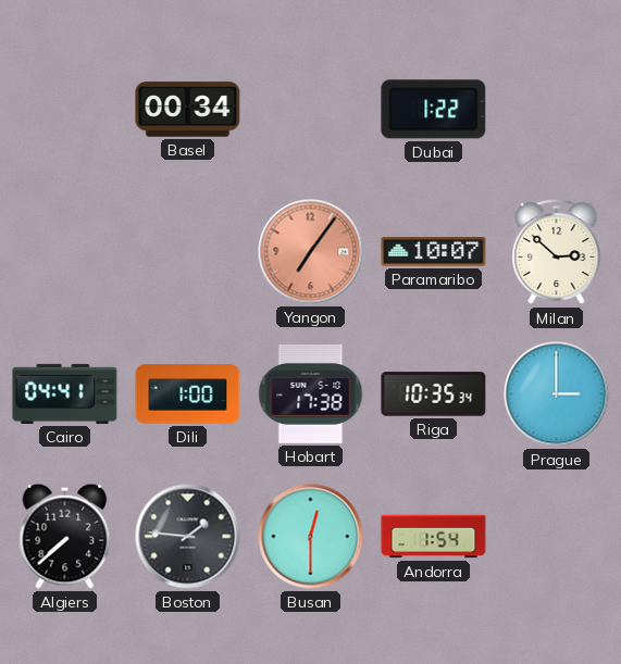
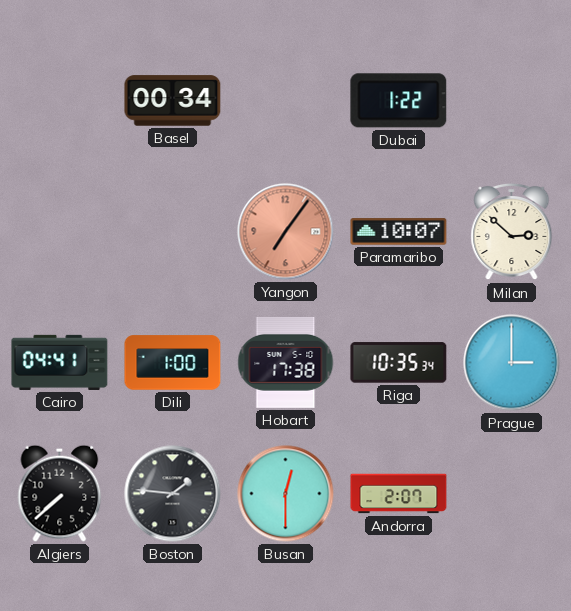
Andorra: 1:54 -> 2:07 (399, 494)
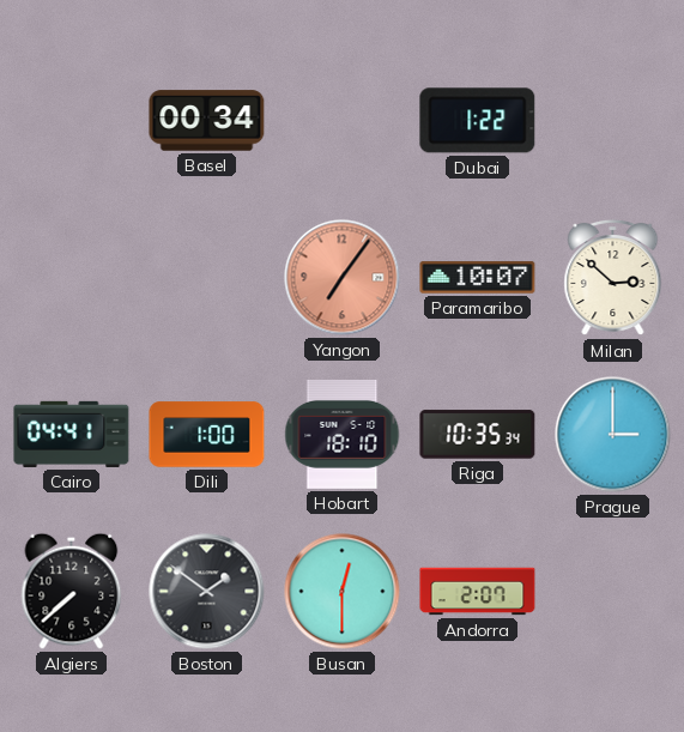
Hobart: 17:38 -> 18:10 (343, 434)
Boston: 1:46 -> 1:51 (207, 592)
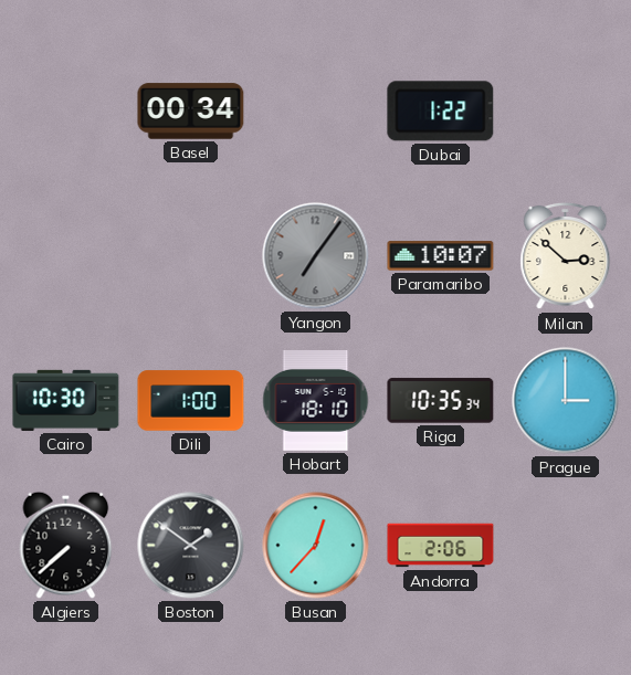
Yangon dial: salmon -> grey (316, 256)
Cairo: 04:41 -> 10:30 (66, 400)
Busan: 12:30 -> 12:37 (316, 546)
Andorra: 2:07 -> 2:06 (441, 546)
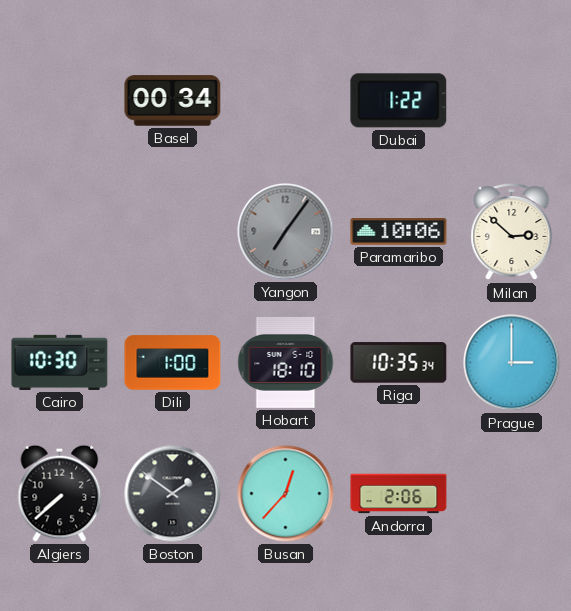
Paramaribo: 10:07 -> 10:06 (399, 232)
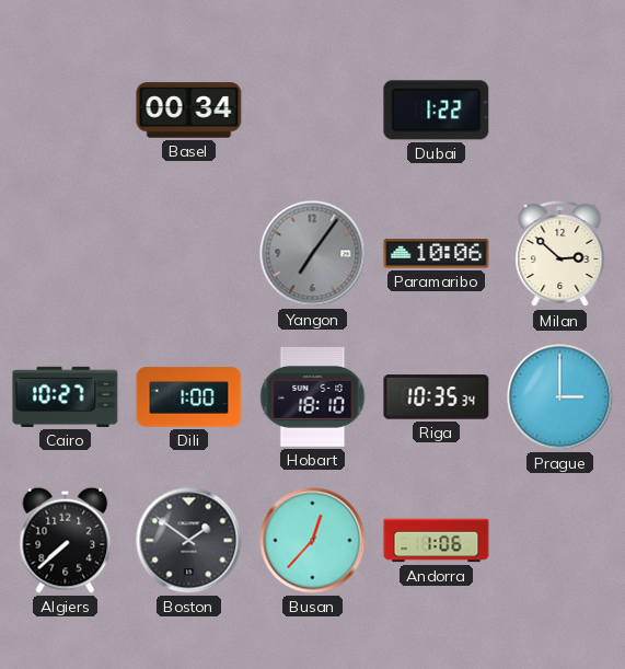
Cairo: 10:30 -> 10:27 (66, 396)
Andorra: 2:06 -> 1:06 (437, 541)
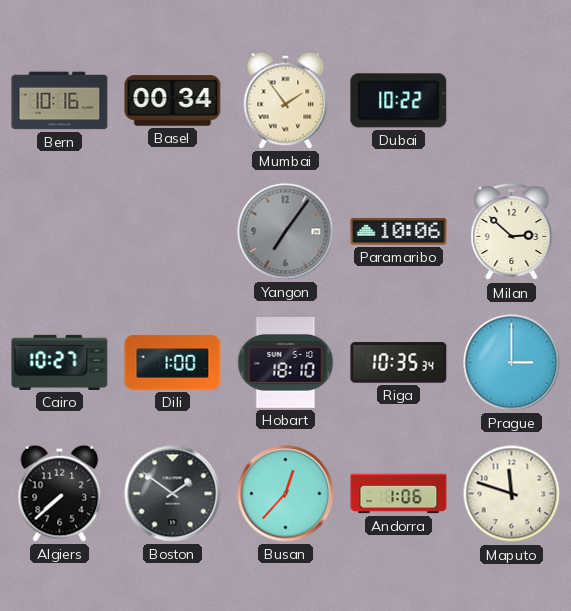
Bern: none -> 10:16 (60, 101)
Mumbai: none -> 1:54 (286, 100)
Dubai: 1:22 -> 10:22 (399, 101)
Maputo: none -> 11:48 (512, 494)
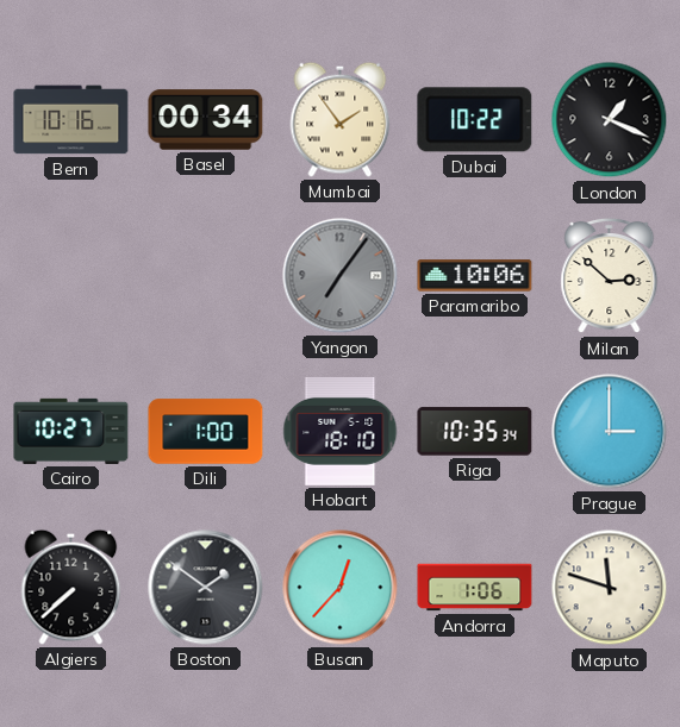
London: none -> 1:19 (610, 120)
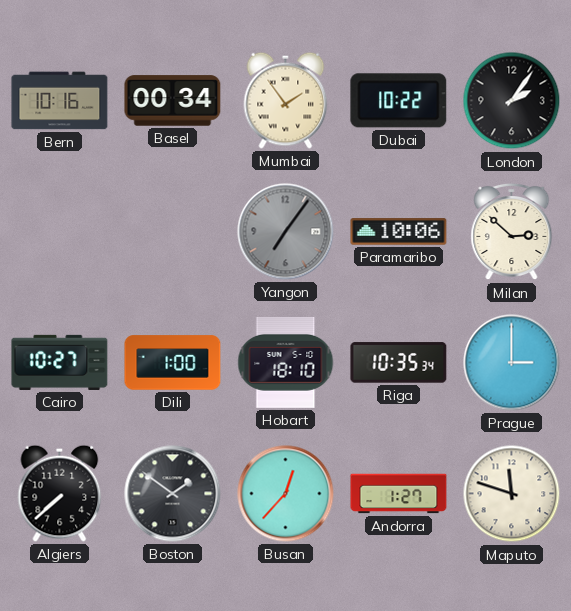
London: 1:19 -> 2:06 (512, 101)
Andorra: 1:06 -> 1:27 (399, 494)
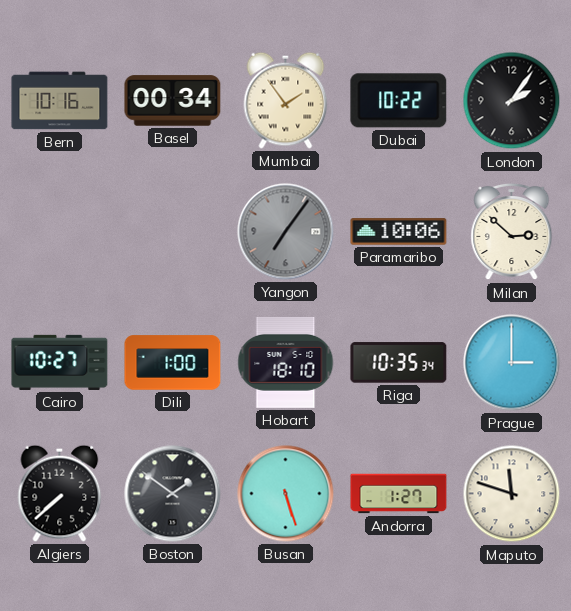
Busan: 12:37 -> 5:27 (286, 494)
